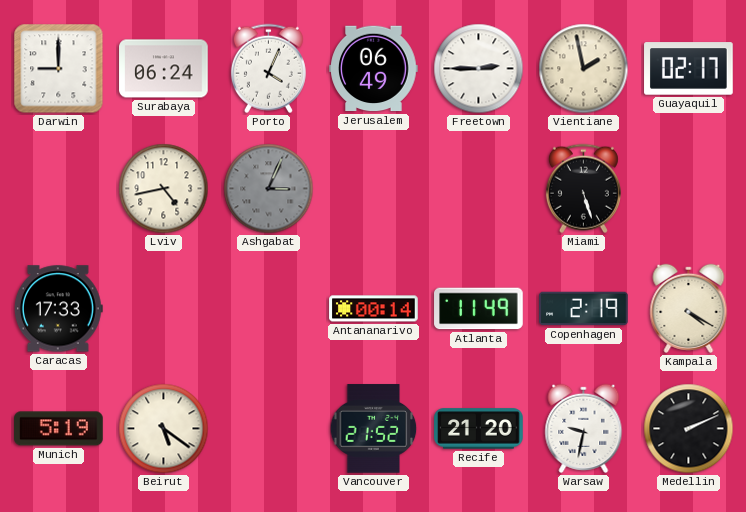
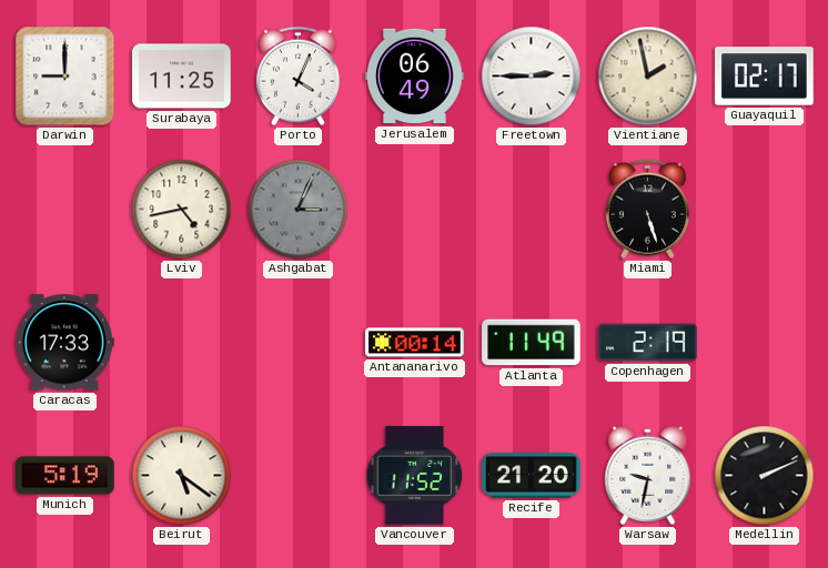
Surabaya: 06:24 -> 11:25 (182, 77)
Kampala: 4:20 -> none (689, 308)
Vancouver: 21:52 -> 11:52 (415, 476)
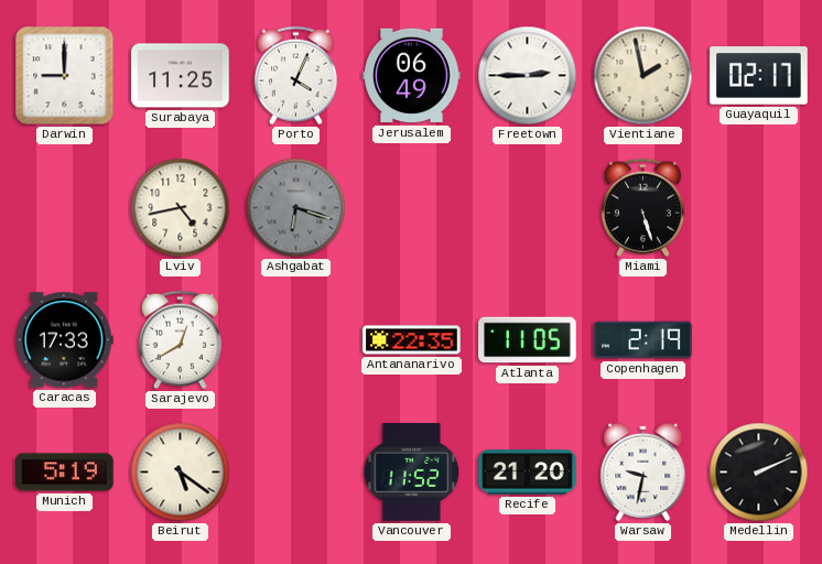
Ashgabat: 3:04 -> 6:18 (296, 208)
Sarajevo: none -> 12:40 (180, 340)
Antananarivo: 00:14 -> 22:35 (412, 340)
Atlanta: 11:49 -> 11:05 (528, 340)
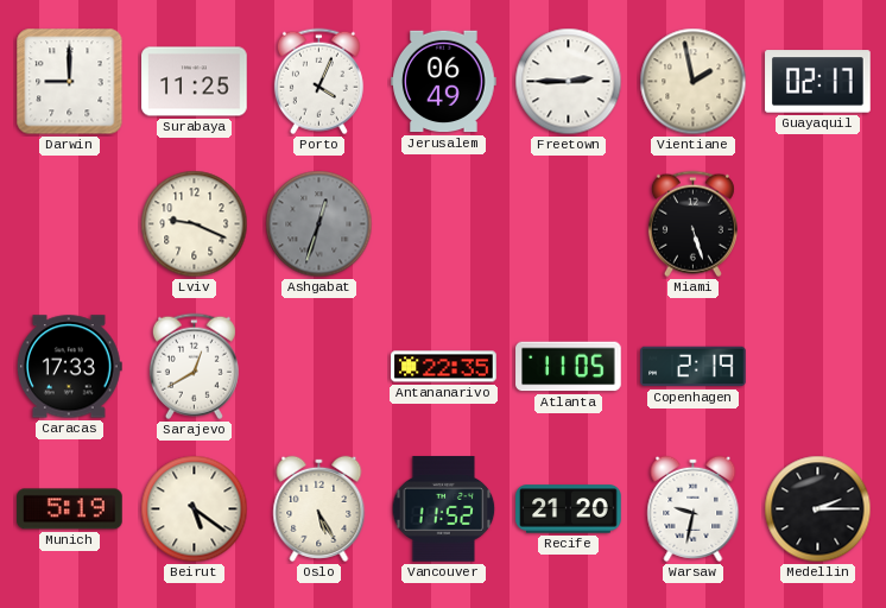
Lviv: 4:43 -> 9:19 (195, 224)
Ashgabat: 6:18 -> 12:33 (319, 224)
Oslo: none -> 5:25 (319, 508)
Medellin: 2:11 -> 2:15 (818, 509)
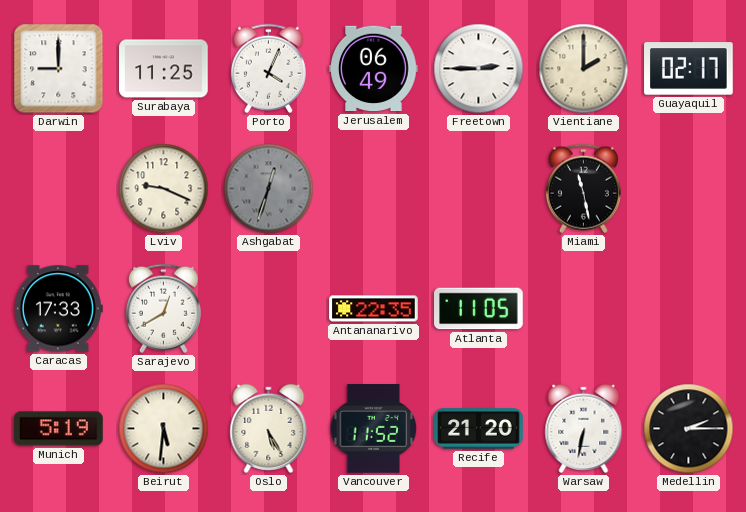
Vientiane: 1:58 -> 2:00 (584, 69)
Miami: 5:27 -> 11:28 (583, 189)
Copenhagen: 2:19 -> none (694, 367)
Beirut: 5:21 -> 5:31 (164, 429)
Warsaw: 9:32 -> 6:32 (584, 428)
